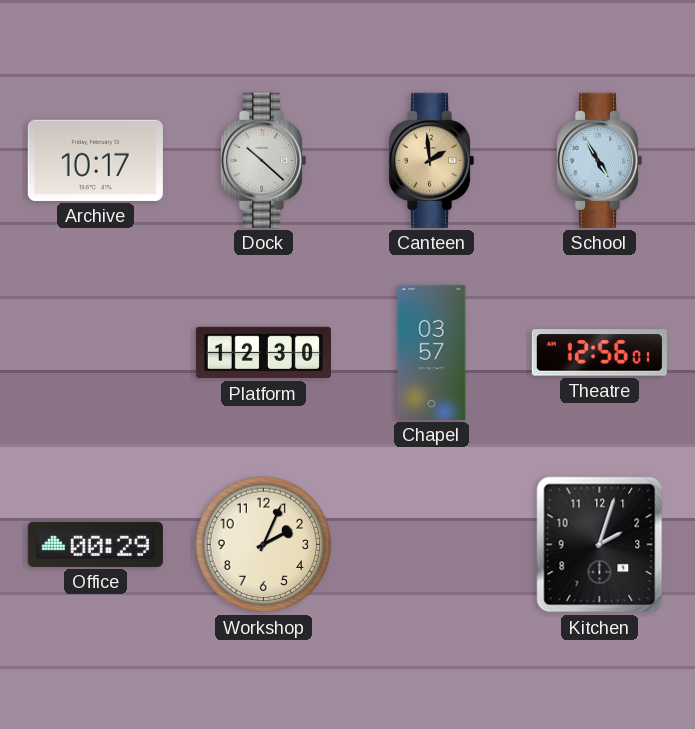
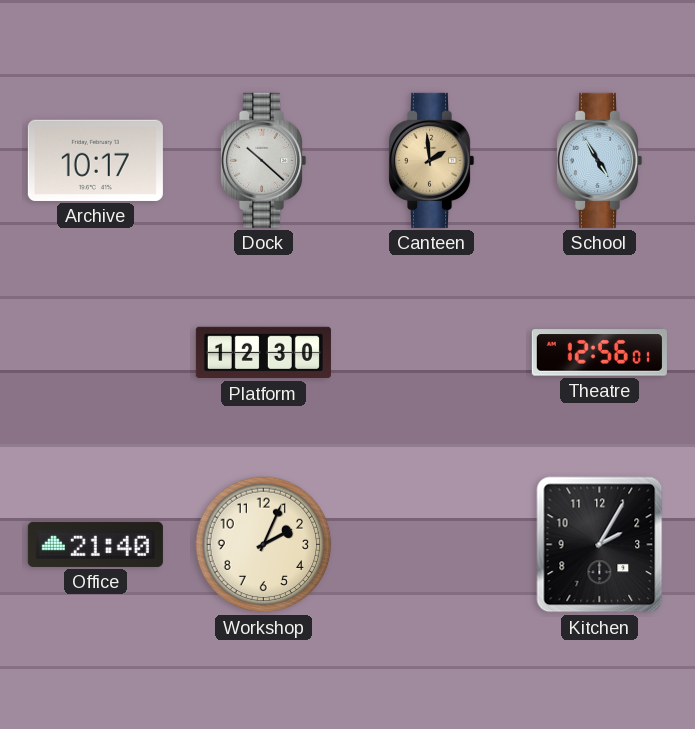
Chapel: 03:57 -> none (432, 352)
Office: 00:29 -> 21:40 (95, 544)
Kitchen: 2:03 -> 2:05 (600, 545)
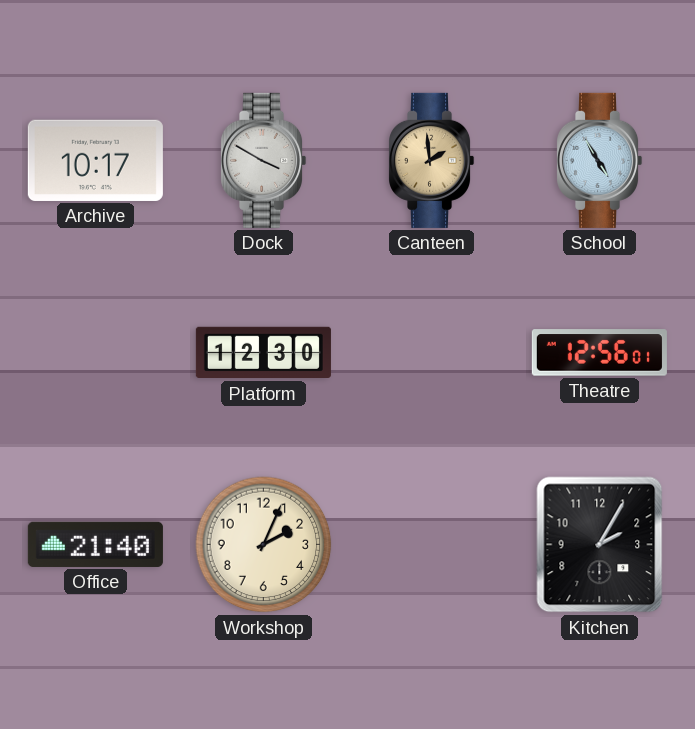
Dock: 10:22 -> 3:50 (264, 160)
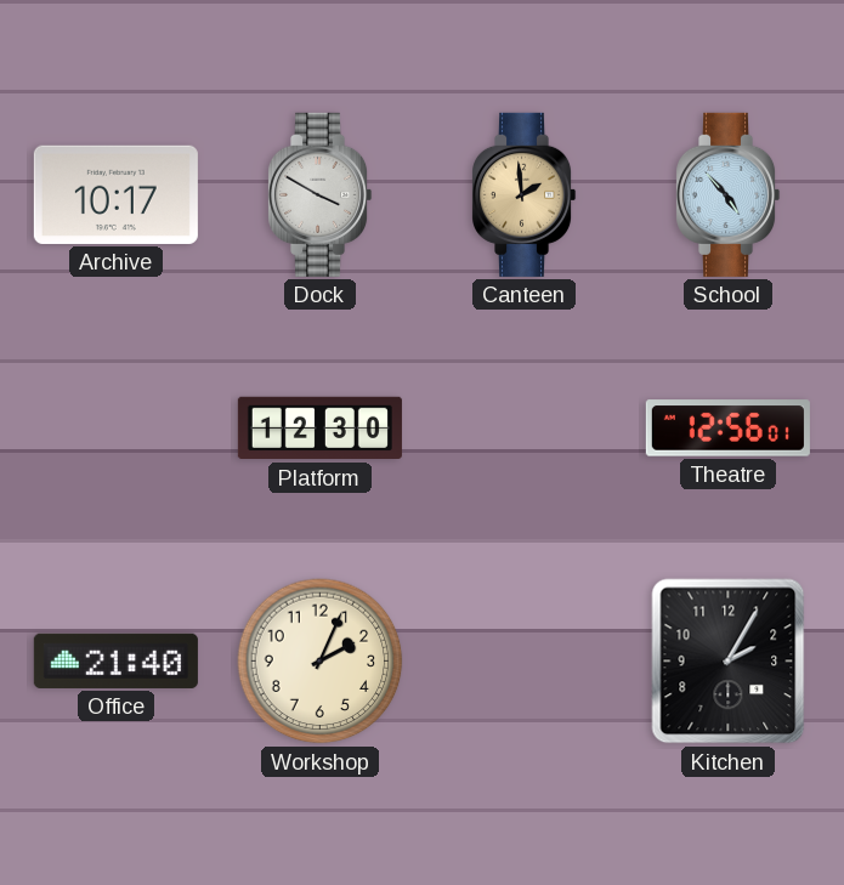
School: 4:55 -> 4:53 (729, 194)
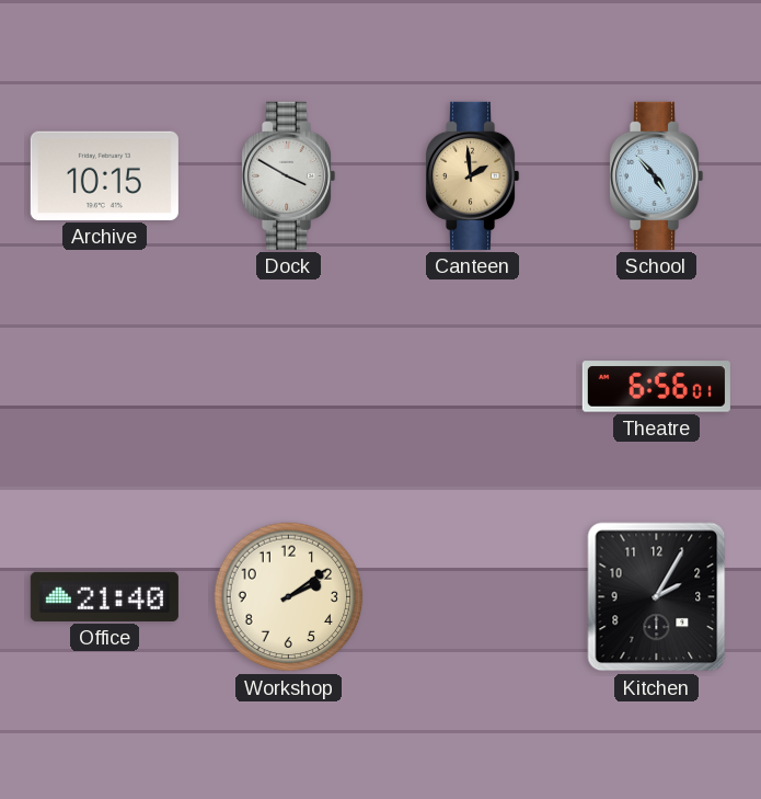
Archive: 10:17 -> 10:15 (104, 175)
Platform: 12:30 -> none (319, 429)
Theatre: 12:56 -> 6:56 (656, 387)
Workshop: 2:04 -> 2:09 (289, 597)
